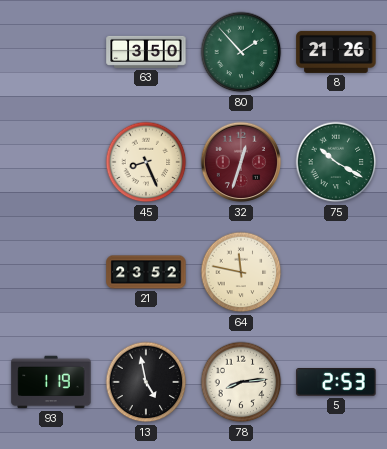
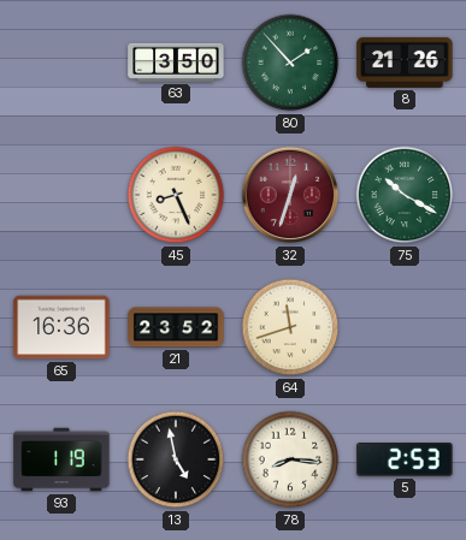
65: none -> 16:36 (61, 327)
64: 11:47 -> 11:42 (290, 327)
78: 8:14 -> 8:16 (290, 459)
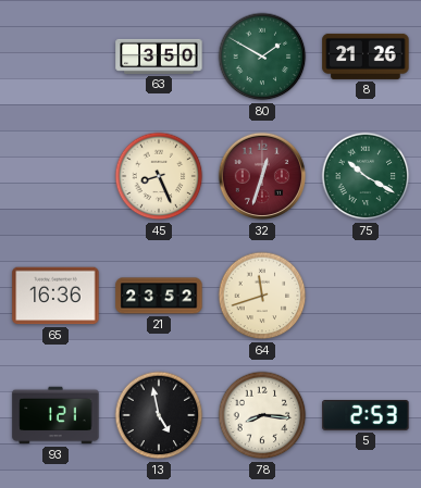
80: 1:53 -> 1:50 (262, 57)
93: 1:19 -> 1:21 (55, 415)
